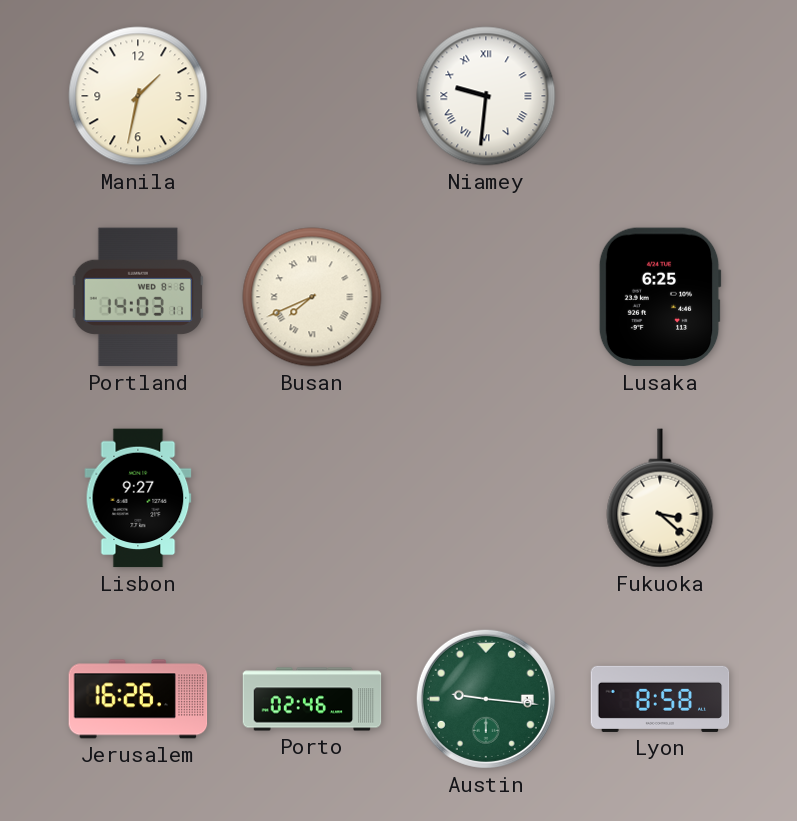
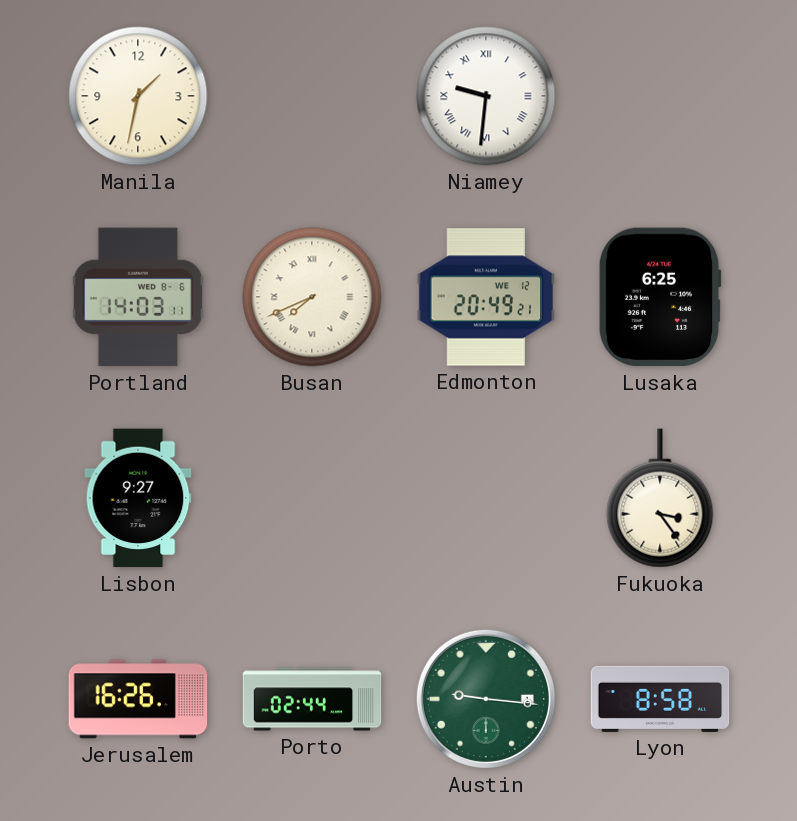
Edmonton: none -> 20:49 (486, 297)
Fukuoka: 3:22 -> 3:24 (660, 498)
Porto: 02:46 -> 02:44 (312, 699)
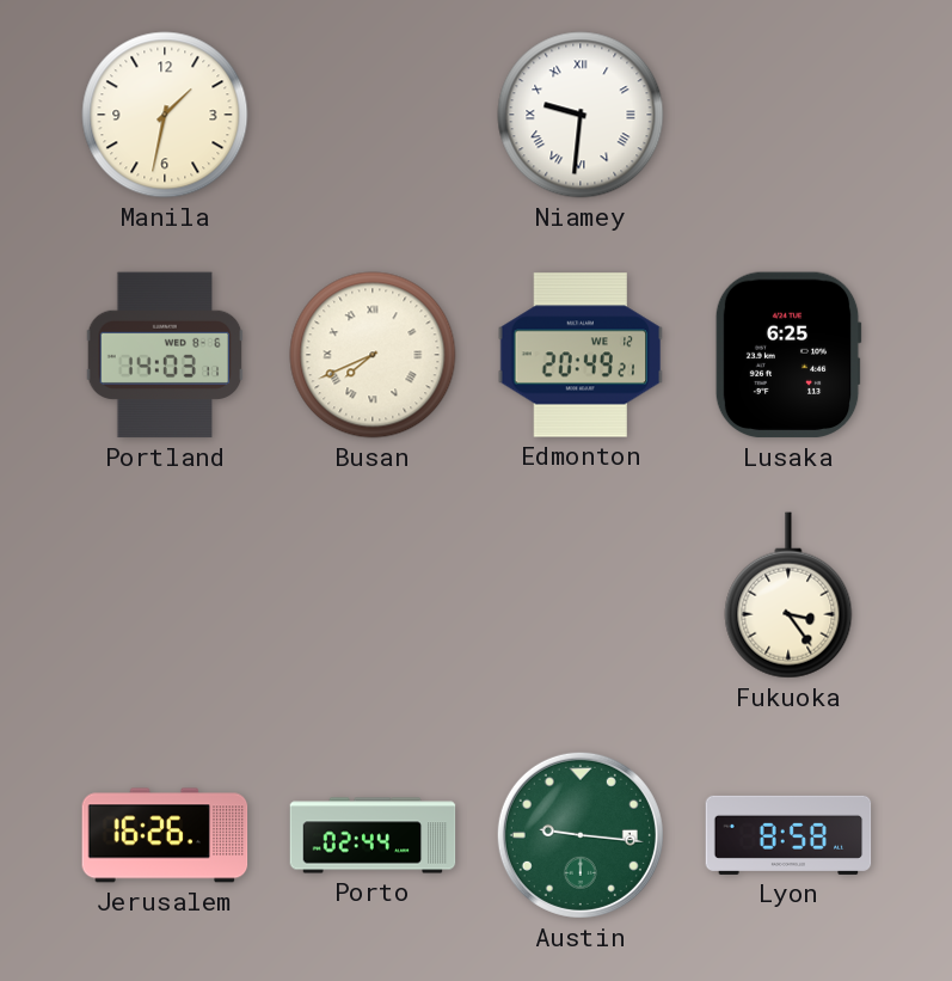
Lisbon: 9:27 -> none (138, 498)
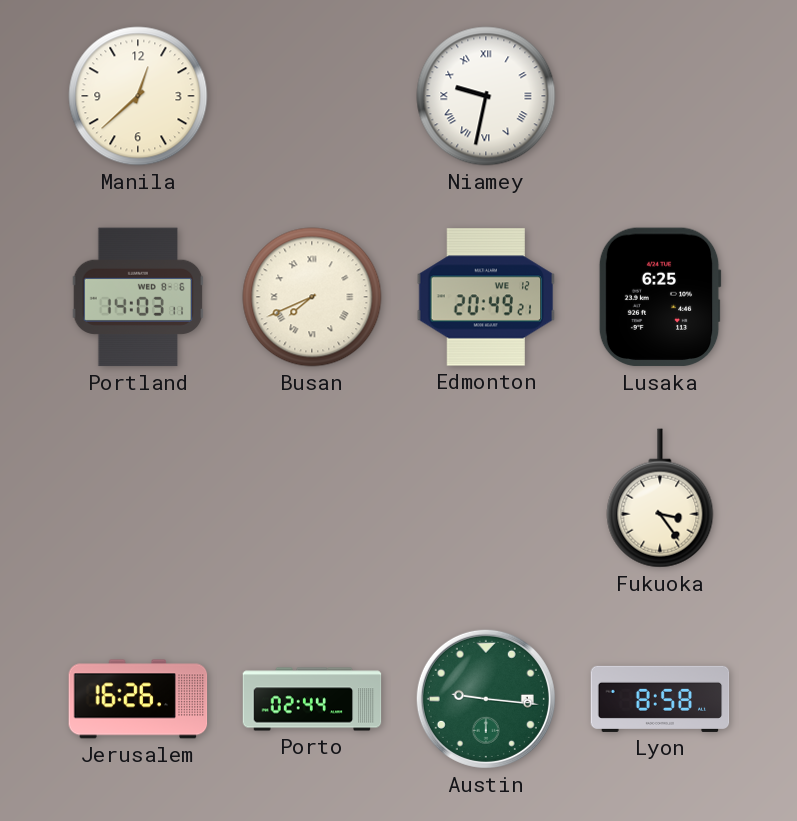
Manila: 1:32 -> 12:38 (138, 96)
Niamey: 9:31 -> 9:32 (486, 96)
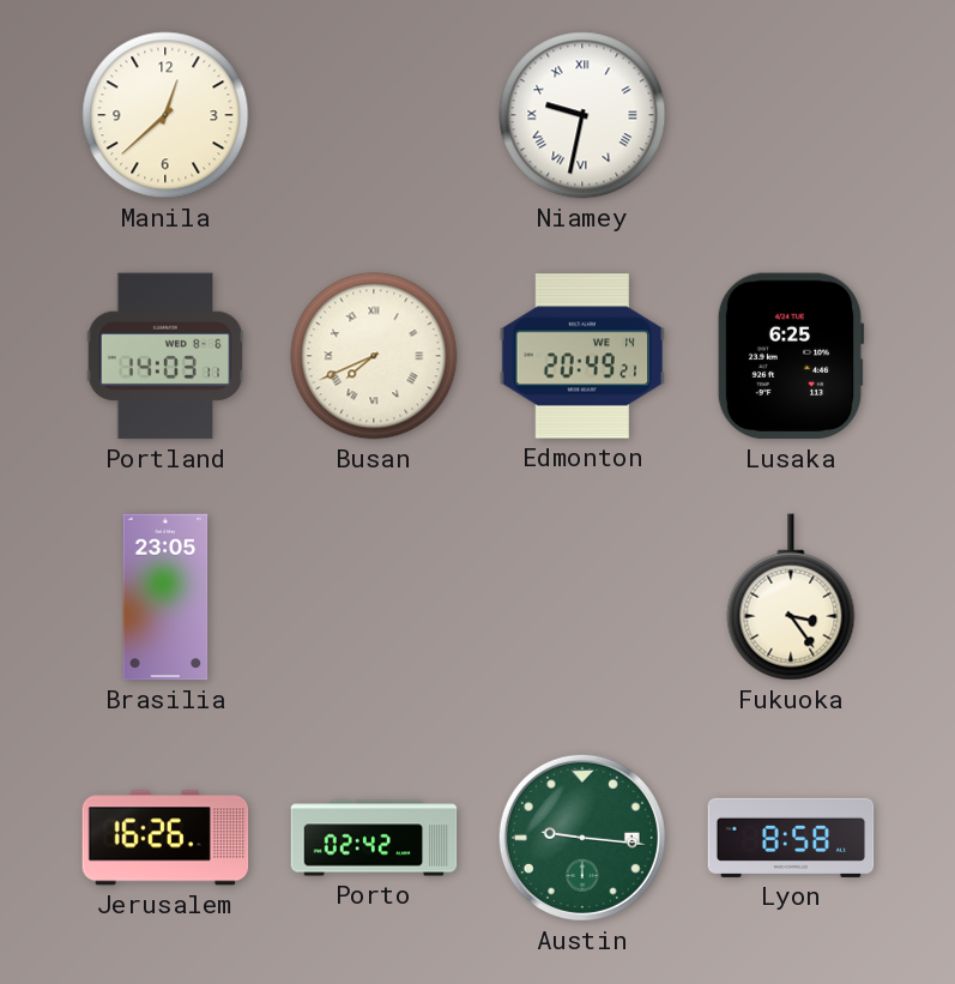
Edmonton date: WE 12 -> WE 14 (582, 356)
Brasilia: none -> 23:05 (165, 597)
Porto: 02:44 -> 02:42 (374, 838)
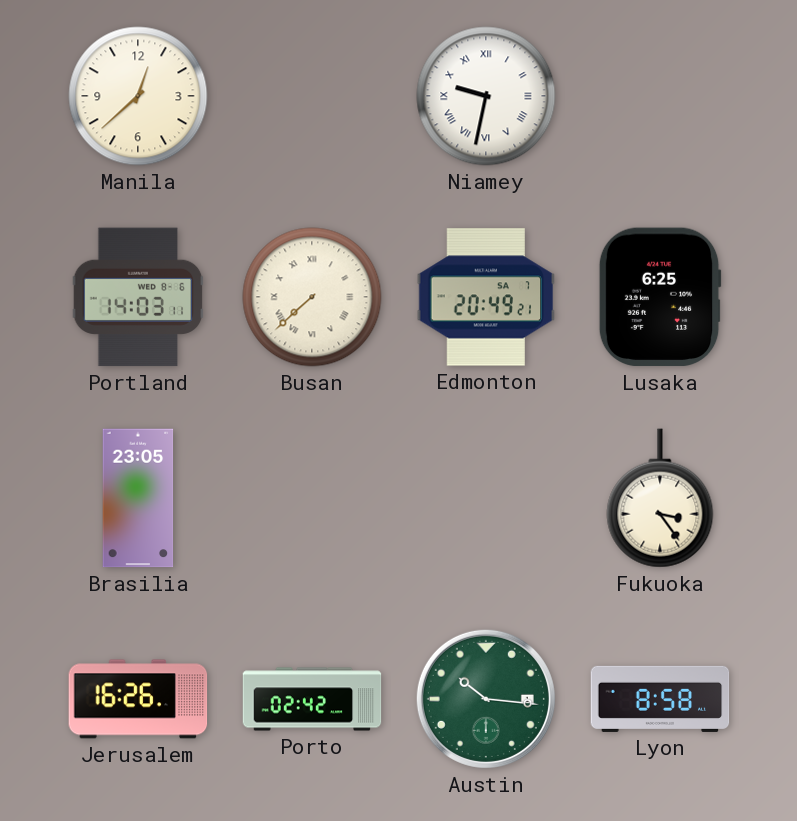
Busan: 7:41 -> 7:38 (312, 297)
Edmonton date: WE 14 -> SA 7 (486, 297)
Austin: 9:16 -> 10:16 (486, 699)
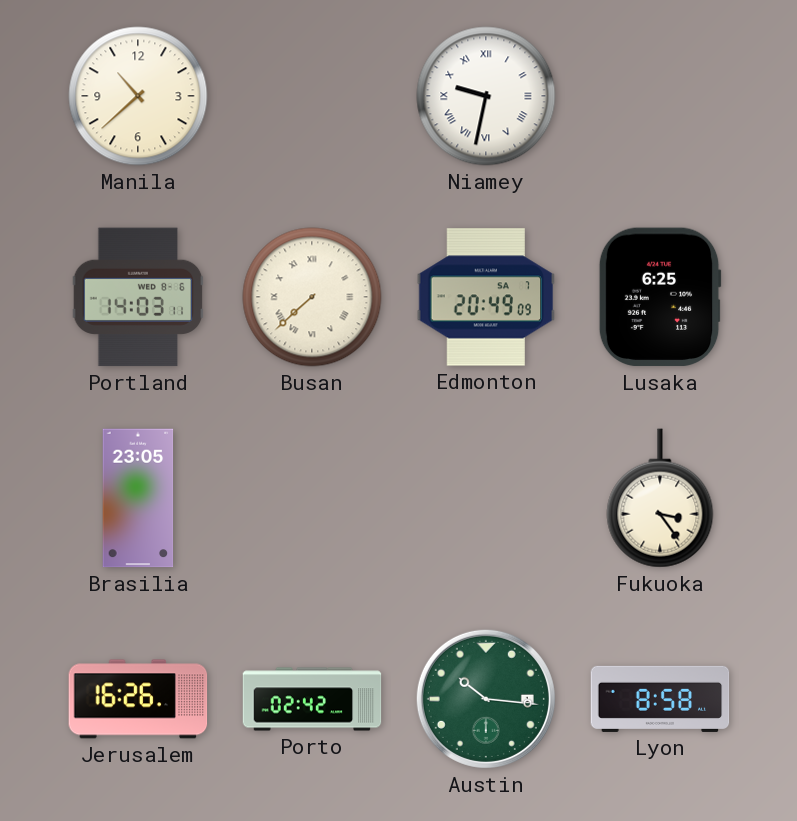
Manila: 12:38 -> 10:38 (138, 96)
Edmonton: 20:49:21 -> 20:49:09 (486, 297)
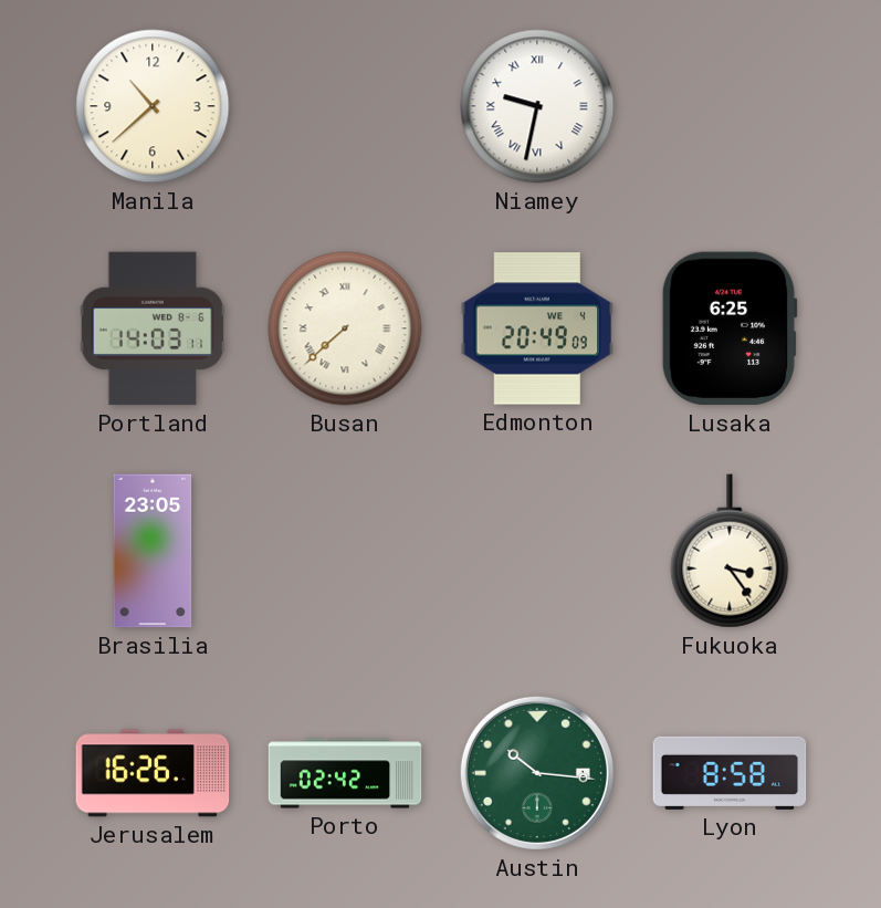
Edmonton date: SA 7 -> WE 4 (537, 328)
